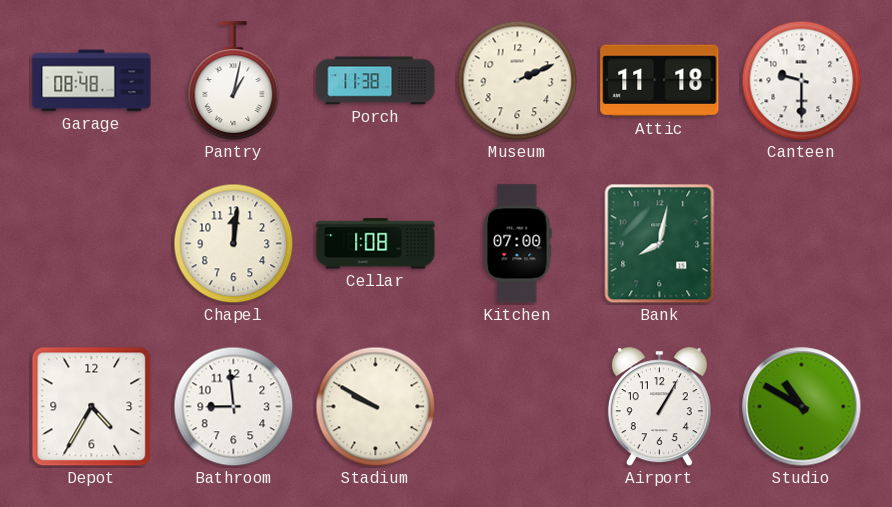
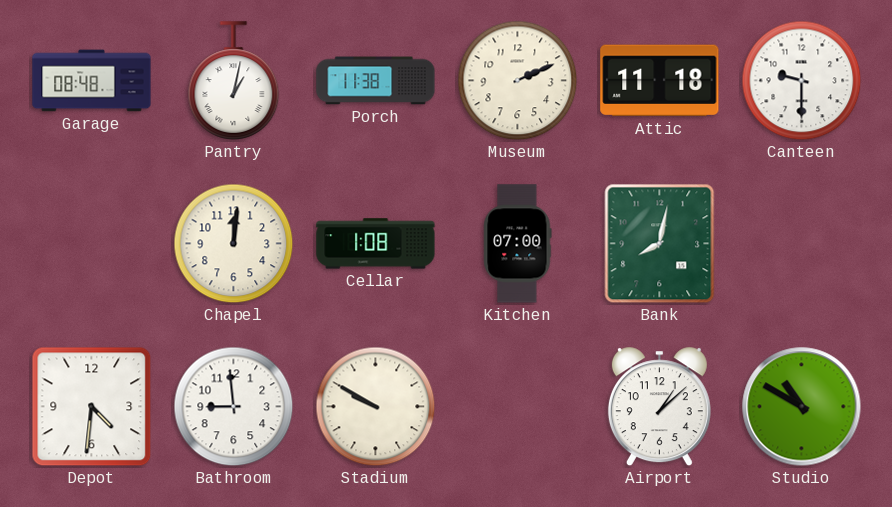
Depot: 4:35 -> 4:31 (92, 407)
Airport: 1:05 -> 1:08 (659, 407)
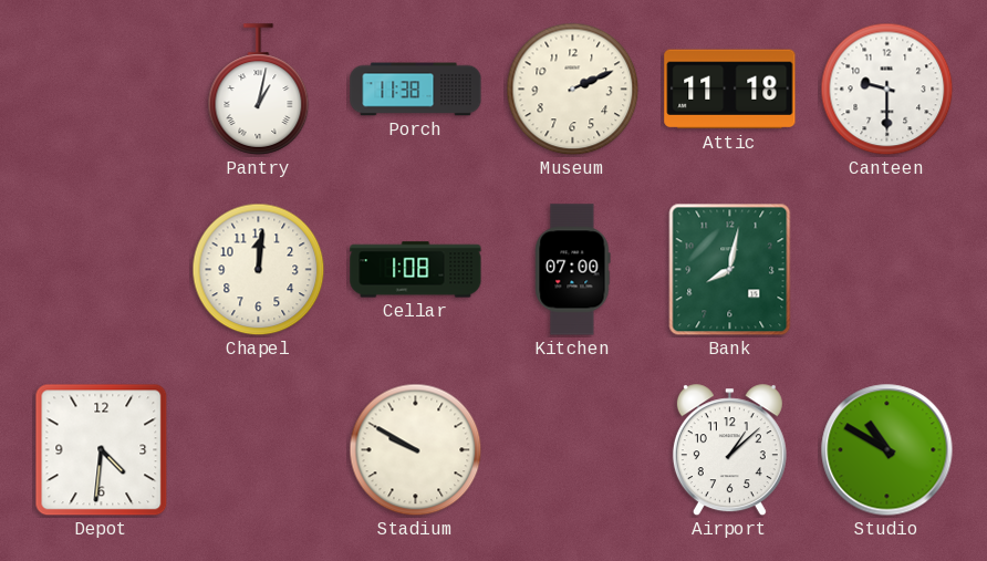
Garage: 08:48 -> none (92, 81)
Bathroom: 8:59 -> none (234, 407)
